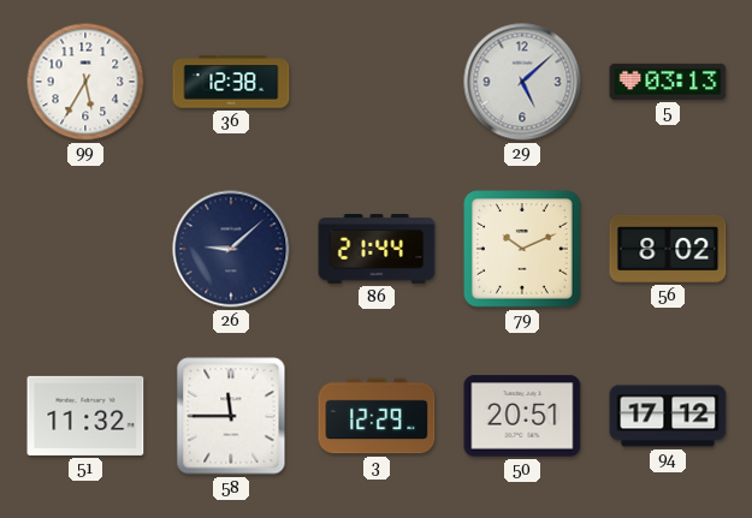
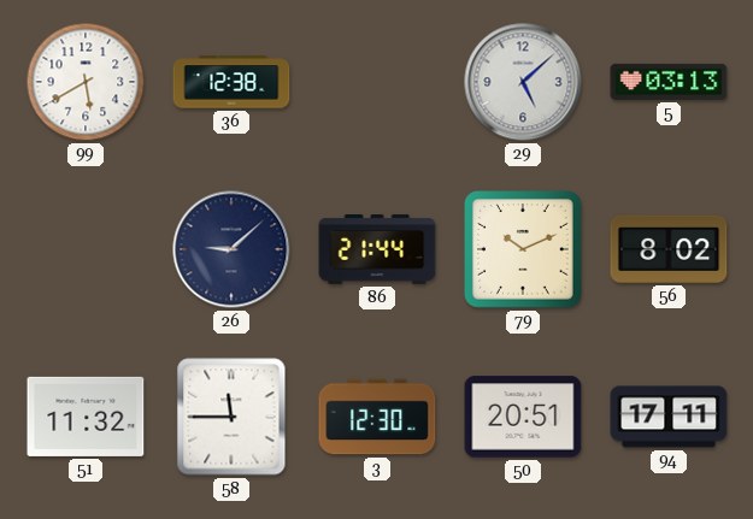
99: 5:35 -> 5:40 (86, 82)
3: 12:29 -> 12:30 (377, 417)
94: 17:12 -> 17:11 (669, 417)
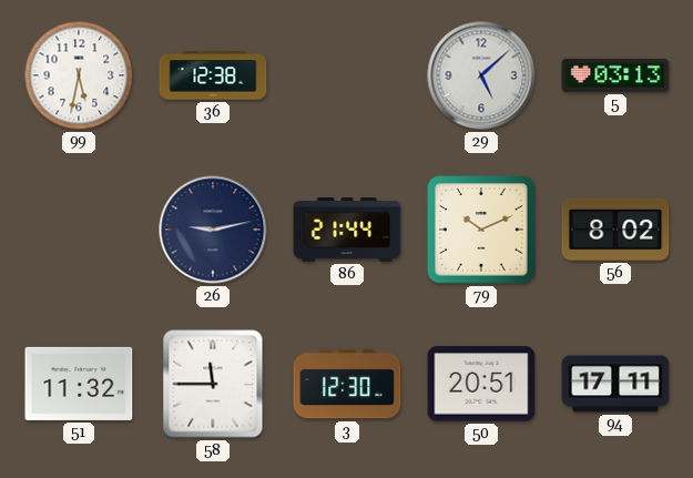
99: 5:40 -> 5:32 (79, 75)
26: 9:08 -> 9:13 (213, 230)
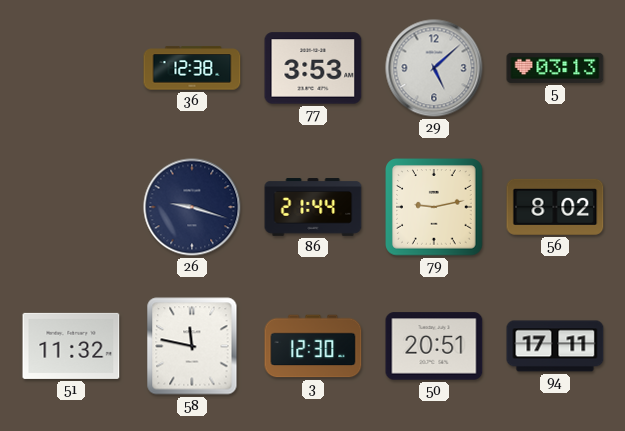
99: 5:32 -> none (79, 75)
77: none -> 3:53 (313, 68)
26: 9:13 -> 9:18 (192, 207)
79: 10:11 -> 9:13 (434, 207)
58: 11:45 -> 11:47 (192, 346)
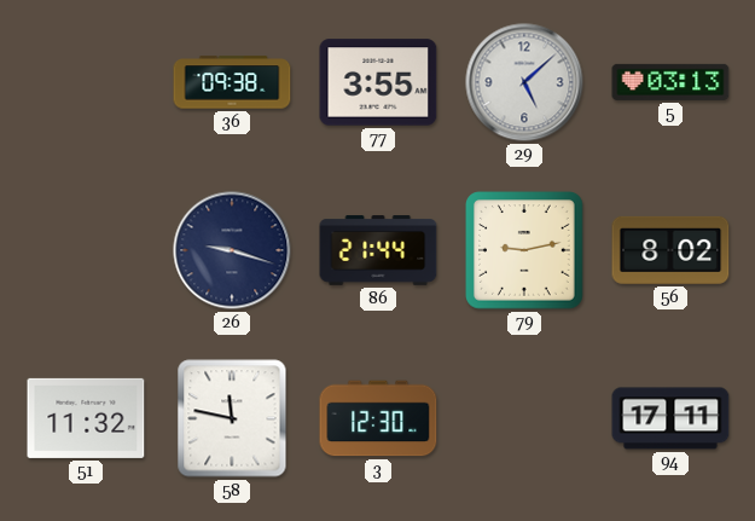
36: 12:38 -> 09:38 (232, 82)
77: 3:53 -> 3:55 (378, 82)
50: 20:51 -> none (434, 346)
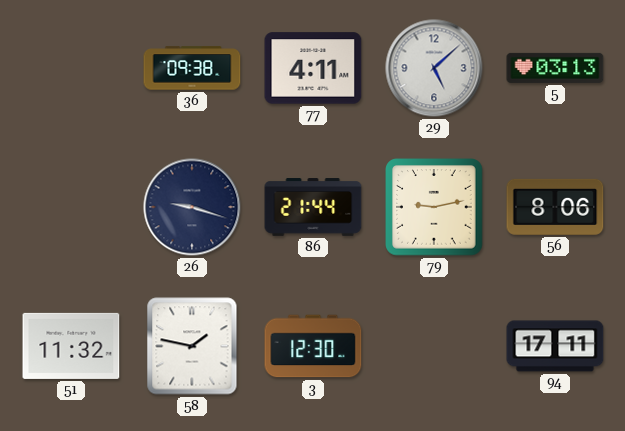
77: 3:55 -> 4:11 (313, 68)
56: 8:02 -> 8:06 (555, 207)
58: 11:47 -> 1:47 (192, 346)
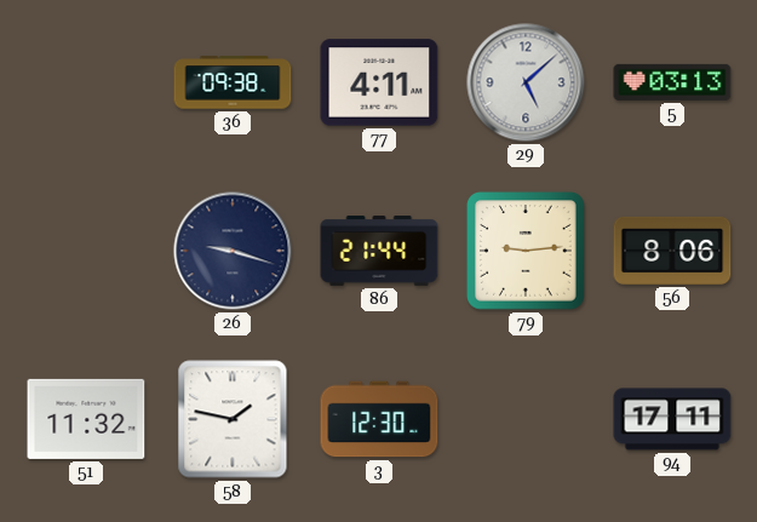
79: 9:13 -> 9:14 (526, 251)
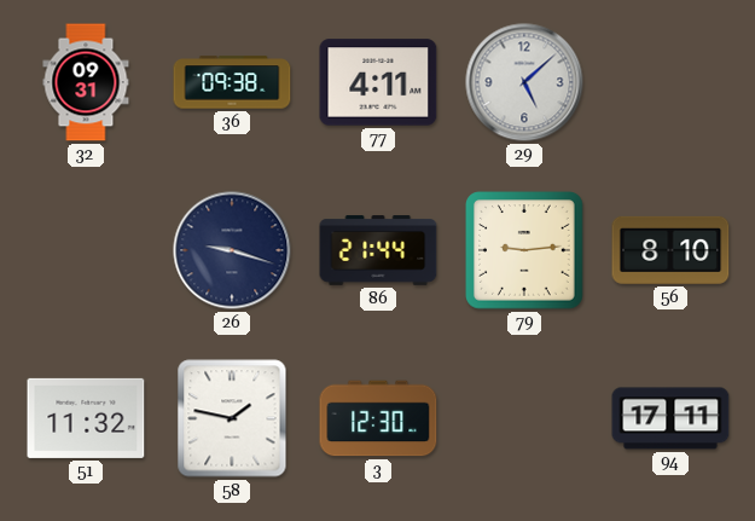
32: none -> 09:31 (86, 82)
5: 03:13 -> none (672, 82)
56: 8:06 -> 8:10 (670, 250)
